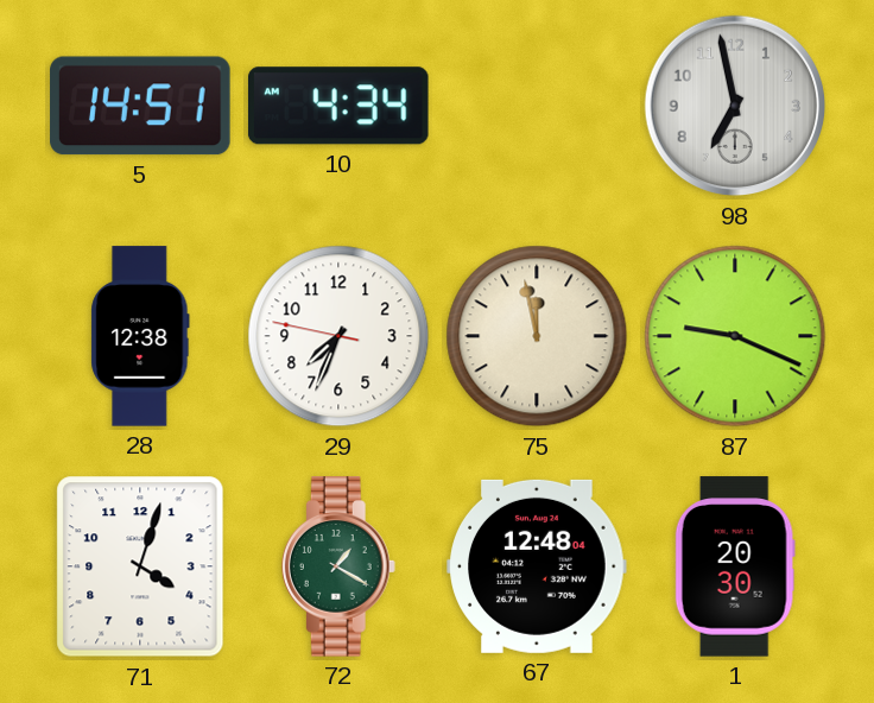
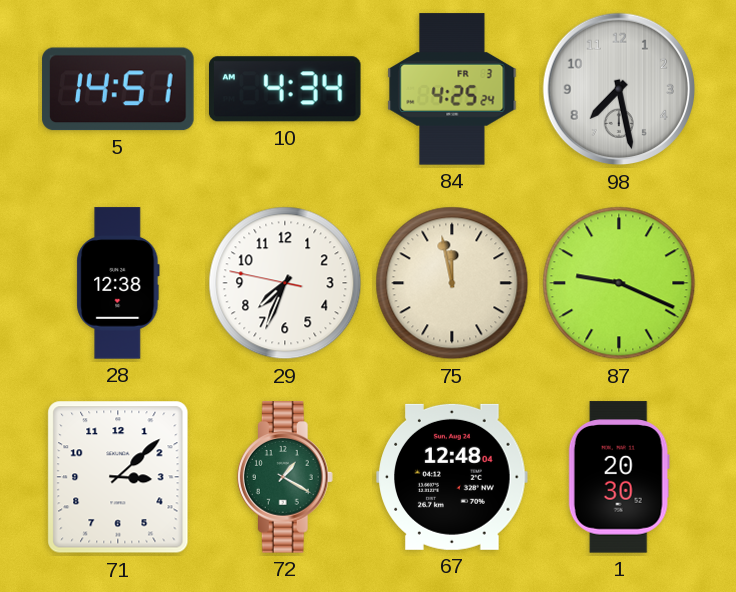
84: none -> 4:25 (452, 89)
98: 6:58 -> 7:28 (619, 89)
71: 4:03 -> 3:08 (118, 477)
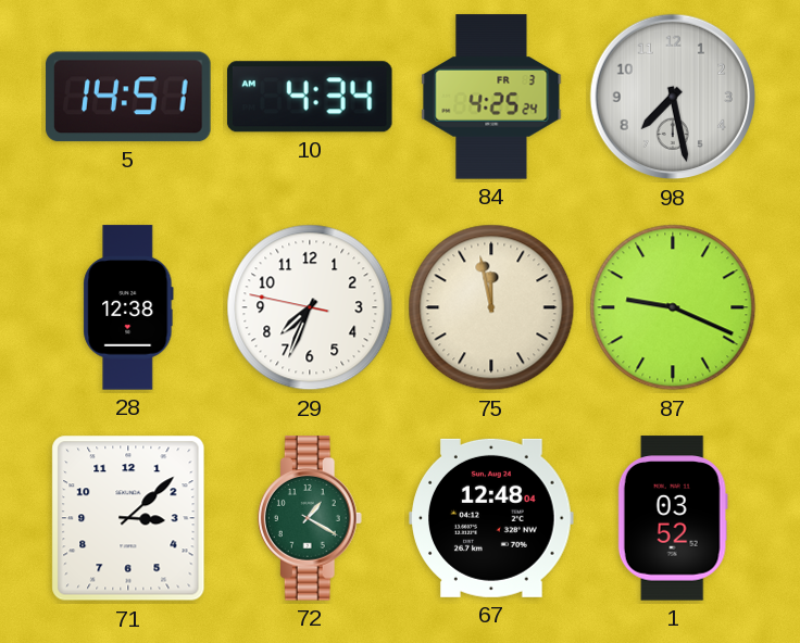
1: 20:30 -> 03:52 (673, 518)
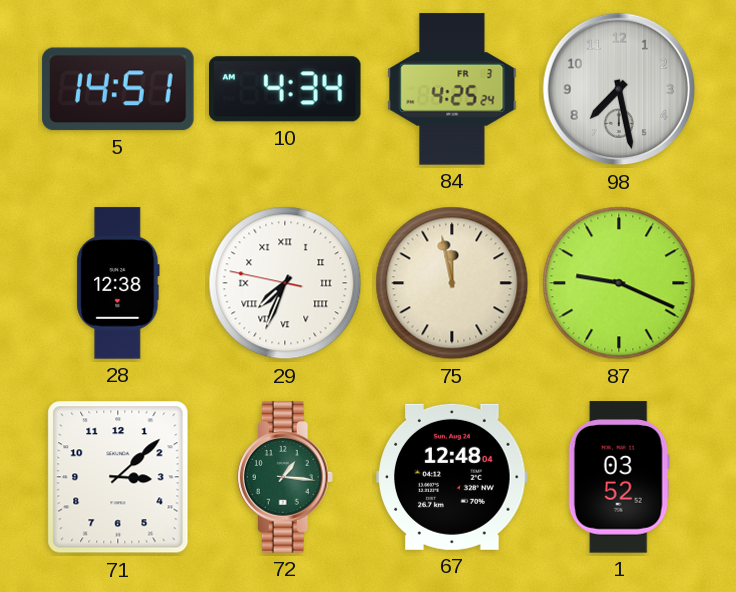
29 numerals: Arabic -> Roman (285, 283)
72: 1:20 -> 1:16 (285, 477)
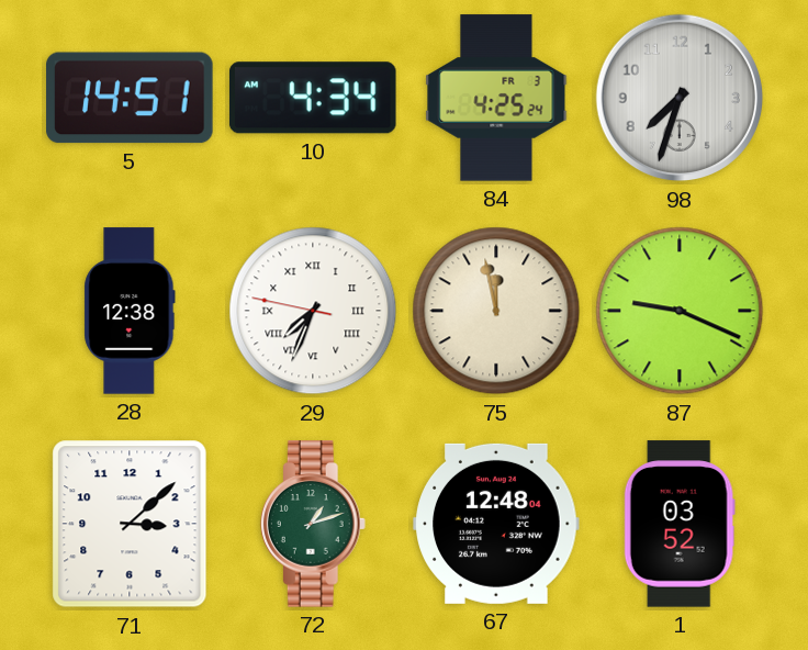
98: 7:28 -> 7:33 (680, 98)
72: 1:16 -> 1:12 (313, 524)
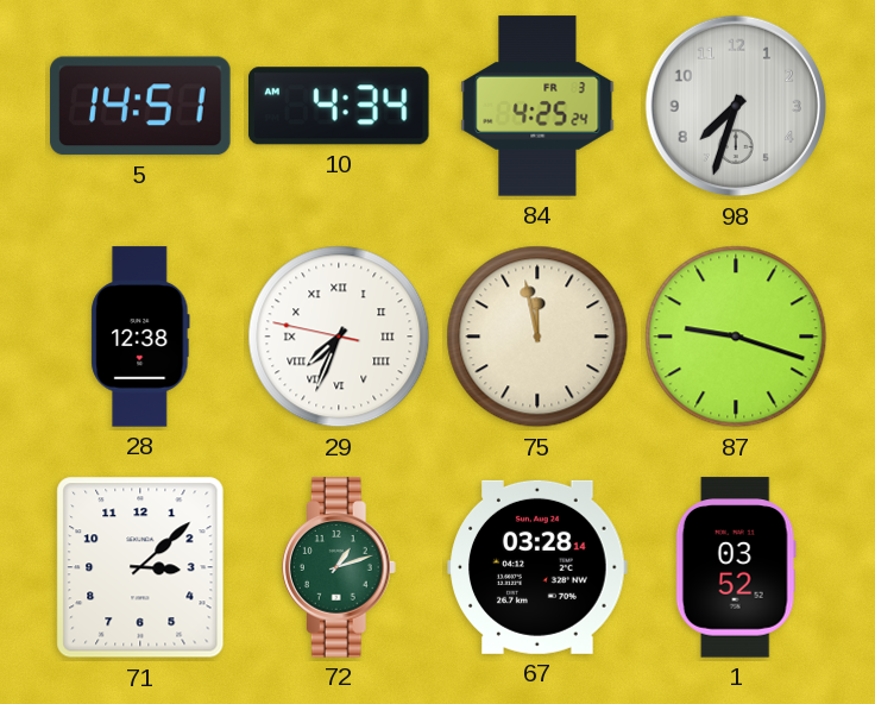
87: 9:19 -> 9:18 (736, 337)
67: 12:48 -> 03:28 (537, 567)
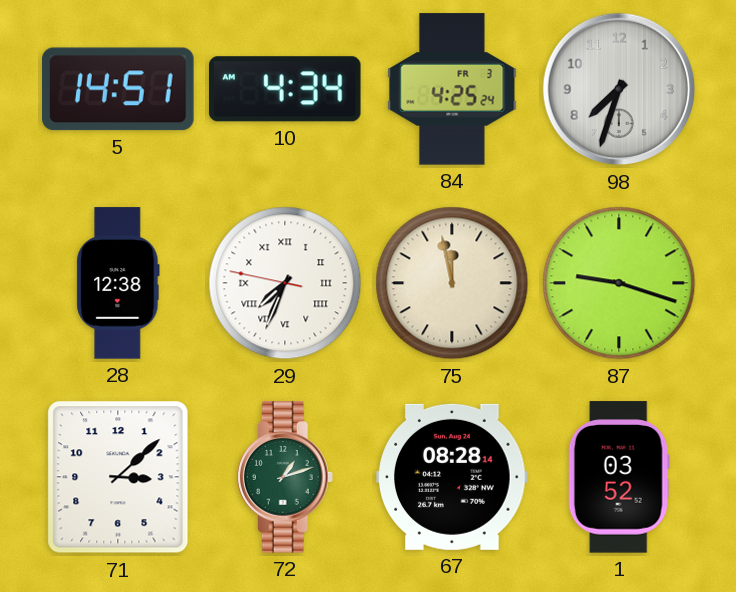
67: 03:28 -> 08:28 (452, 477)
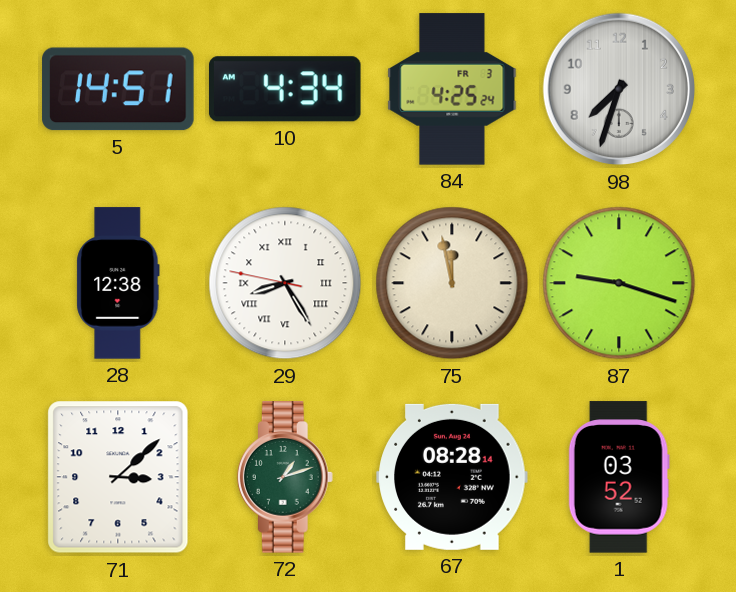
29: 7:33 -> 8:24 (285, 283)
